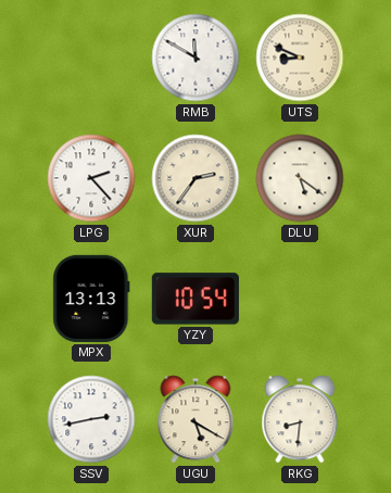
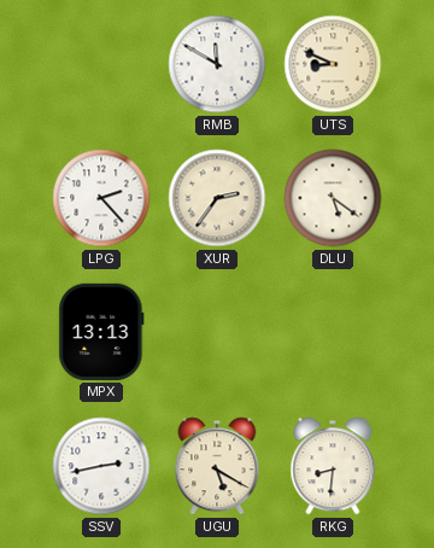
YZY: 10:54 -> none (195, 299)
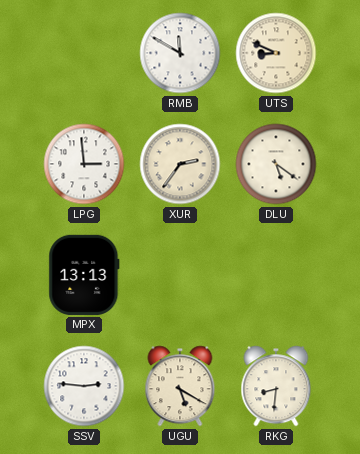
LPG: 2:23 -> 2:59 (84, 164)
SSV: 2:43 -> 2:46 (84, 386)
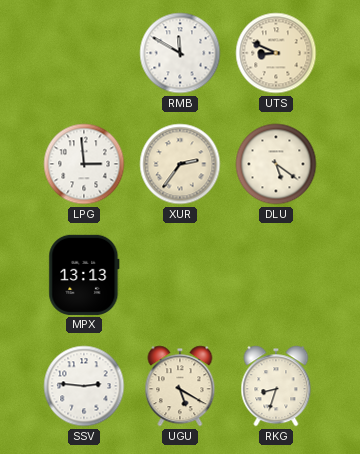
RKG: 8:31 -> 8:33 (276, 386)
